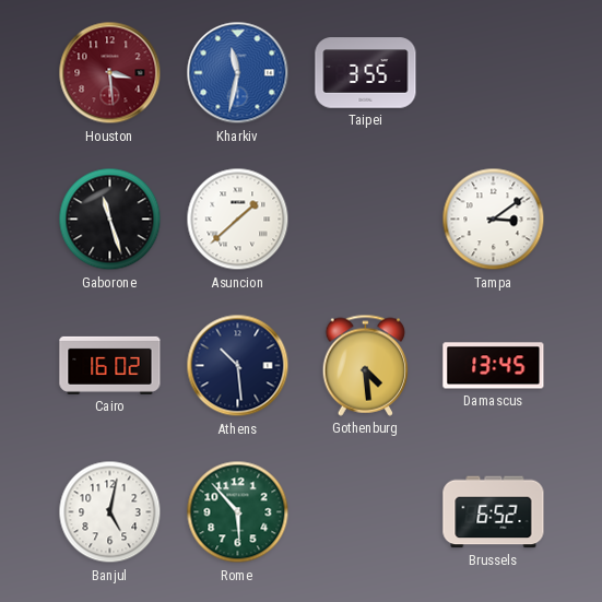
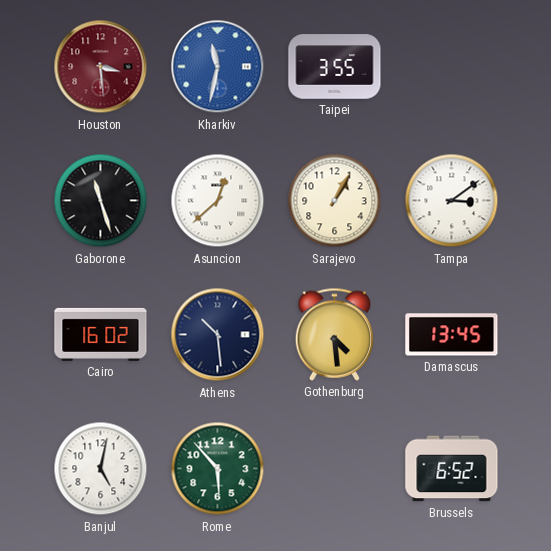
Asuncion: 1:38 -> 12:38 (218, 201)
Sarajevo: none -> 1:05 (335, 201)
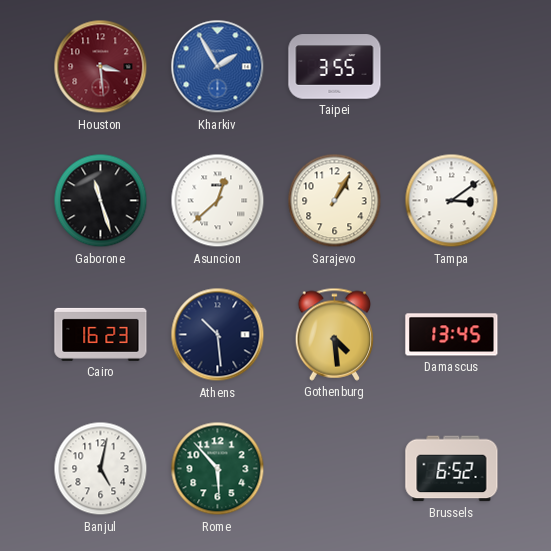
Kharkiv: 11:32 -> 1:55 (218, 67)
Cairo: 16:02 -> 16:23 (101, 334)
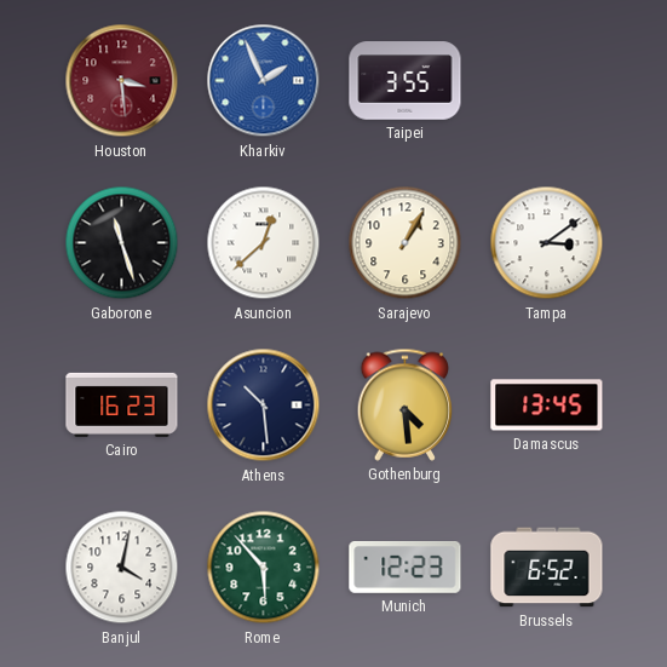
Kharkiv: 1:55 -> 1:56 (264, 81)
Banjul: 5:02 -> 4:02 (122, 568)
Munich: none -> 12:23 (406, 567)
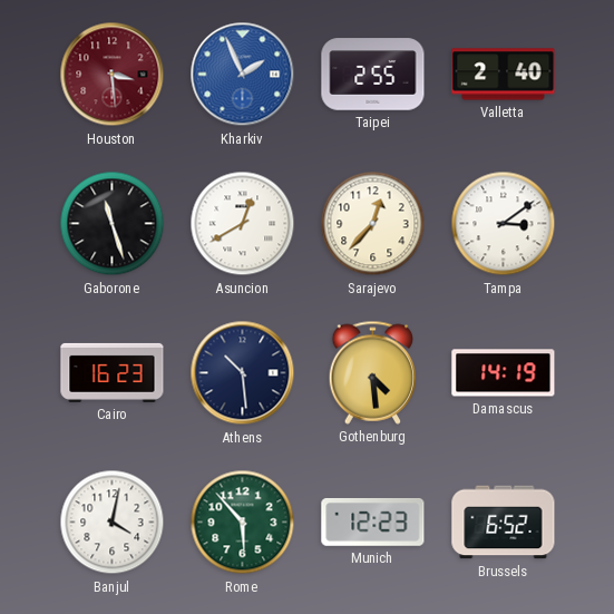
Taipei: 3:55 -> 2:55 (373, 75)
Valletta: none -> 2:40 (504, 75)
Asuncion: 12:38 -> 12:40 (243, 224)
Sarajevo: 1:05 -> 12:37 (373, 224)
Damascus: 13:45 -> 14:19 (504, 373)
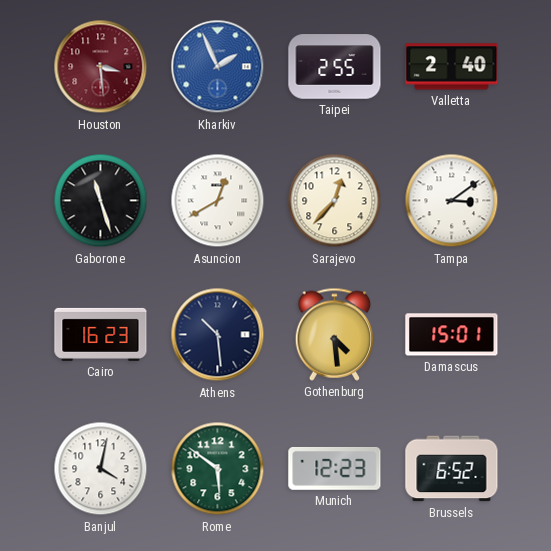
Damascus: 14:19 -> 15:01 (452, 335)
Rome: 5:53 -> 5:51 (218, 469)
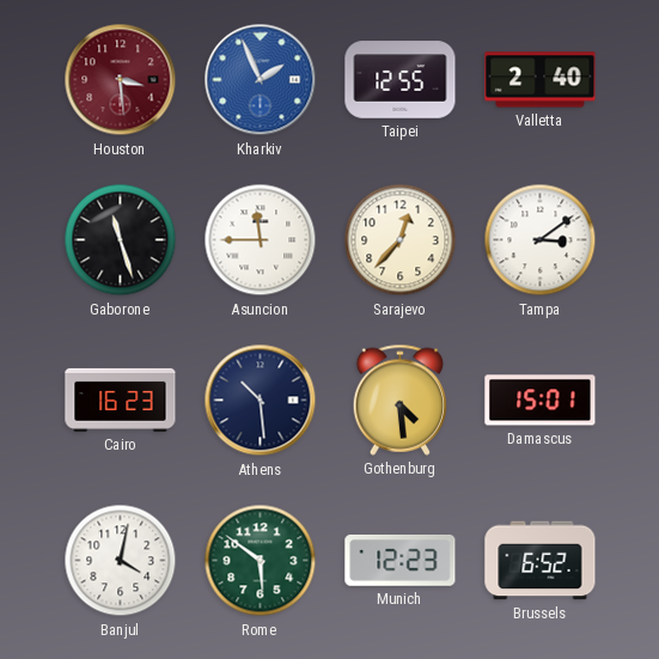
Taipei: 2:55 -> 12:55 (401, 80)
Asuncion: 12:40 -> 11:45 (261, 240)
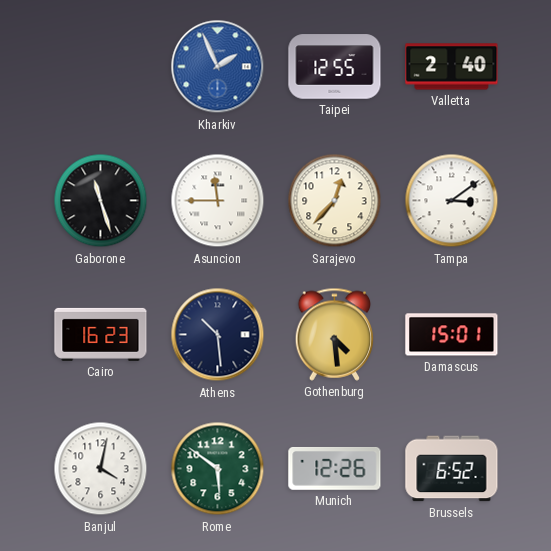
Houston: 3:29 -> none (121, 80)
Munich: 12:23 -> 12:26 (335, 468)
